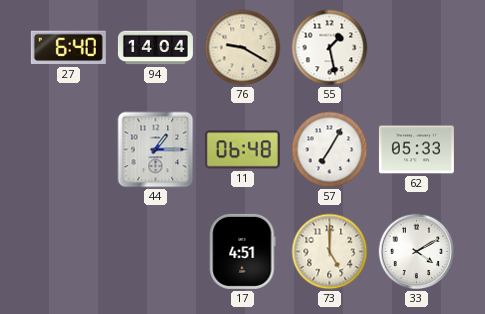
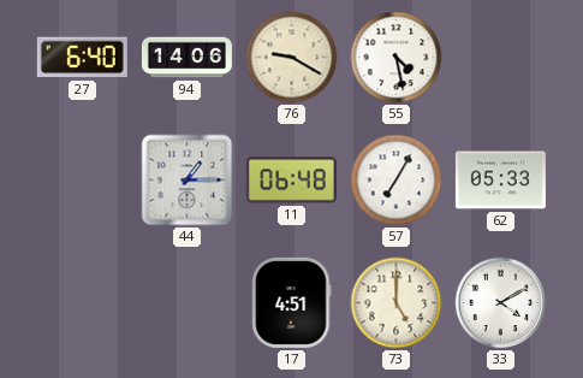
94: 14:04 -> 14:06 (186, 58)
55: 1:28 -> 4:28 (397, 58)
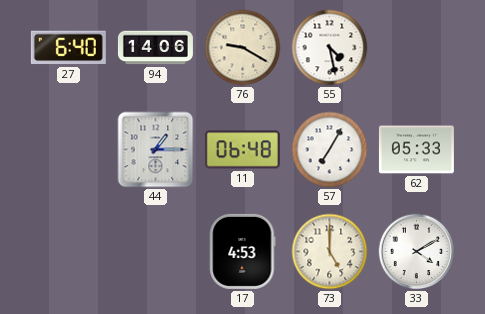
17: 4:51 -> 4:53 (243, 251)
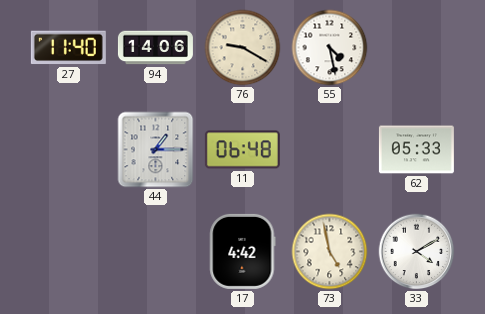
27: 6:40 -> 11:40 (68, 48)
57: 7:05 -> none (330, 150)
17: 4:53 -> 4:42 (243, 251)
73: 5:00 -> 4:58 (330, 252)
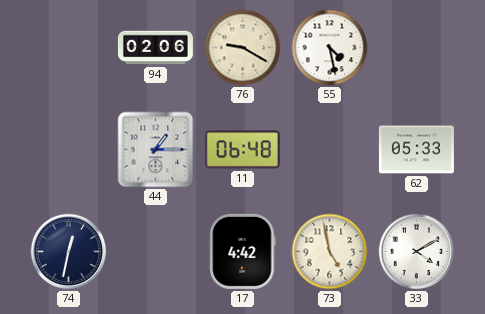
27: 11:40 -> none (68, 48)
94: 14:06 -> 02:06 (155, 48)
74: none -> 12:32 (69, 252)
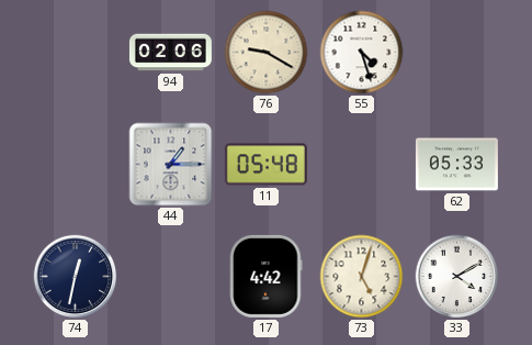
55: 4:28 -> 4:27 (362, 53)
11: 06:48 -> 05:48 (265, 165)
73: 4:58 -> 5:03 (362, 277)
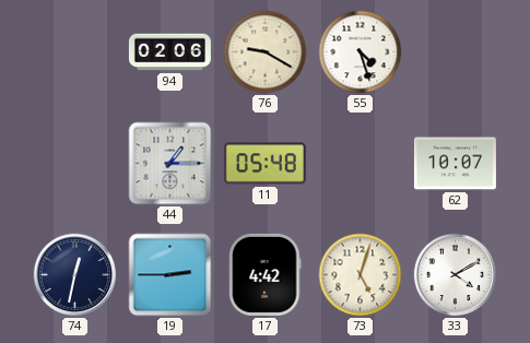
62: 05:33 -> 10:07 (455, 164)
19: none -> 2:45 (170, 275)
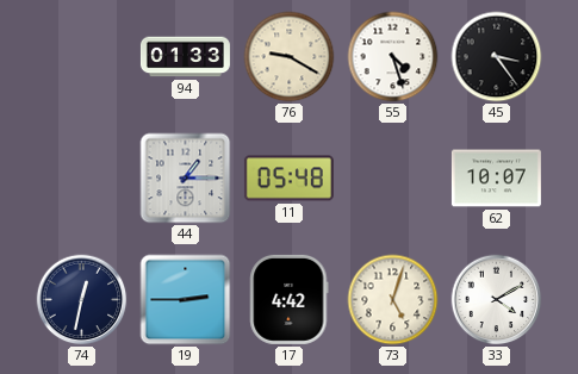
94: 02:06 -> 01:33 (185, 57)
45: none -> 3:24 (497, 57)
